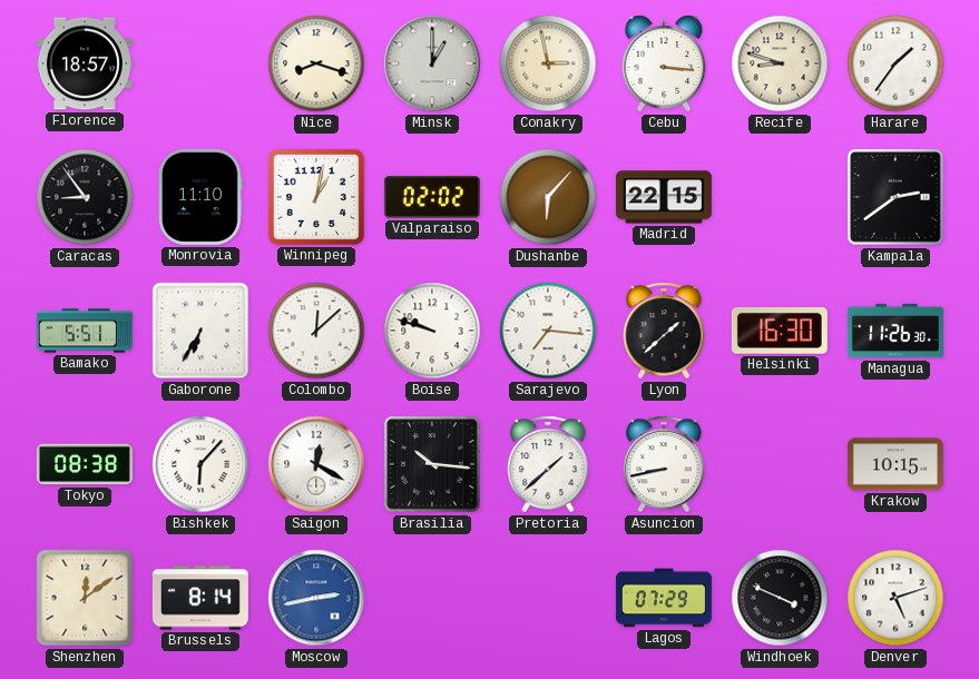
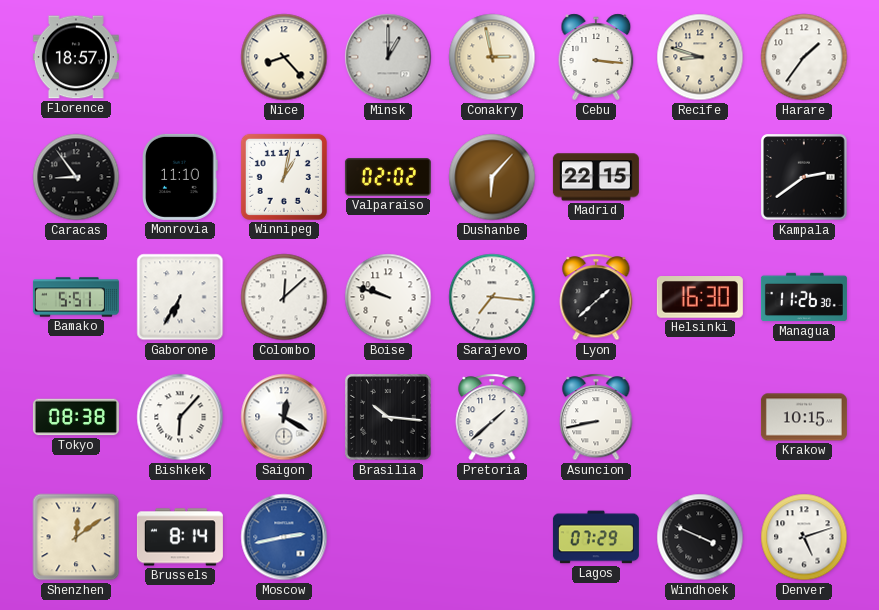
Nice: 8:18 -> 8:23 (284, 57)
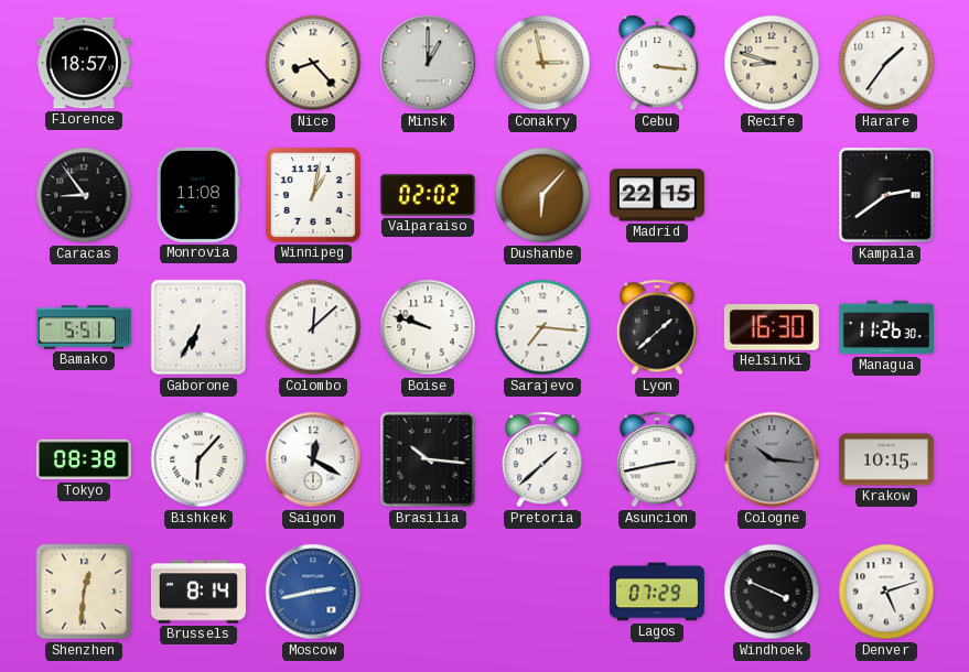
Monrovia: 11:10 -> 11:08 (200, 195)
Asuncion: 8:43 -> 2:43 (657, 459)
Cologne: none -> 10:16 (772, 459)
Shenzhen: 12:09 -> 12:31 (84, 592)
